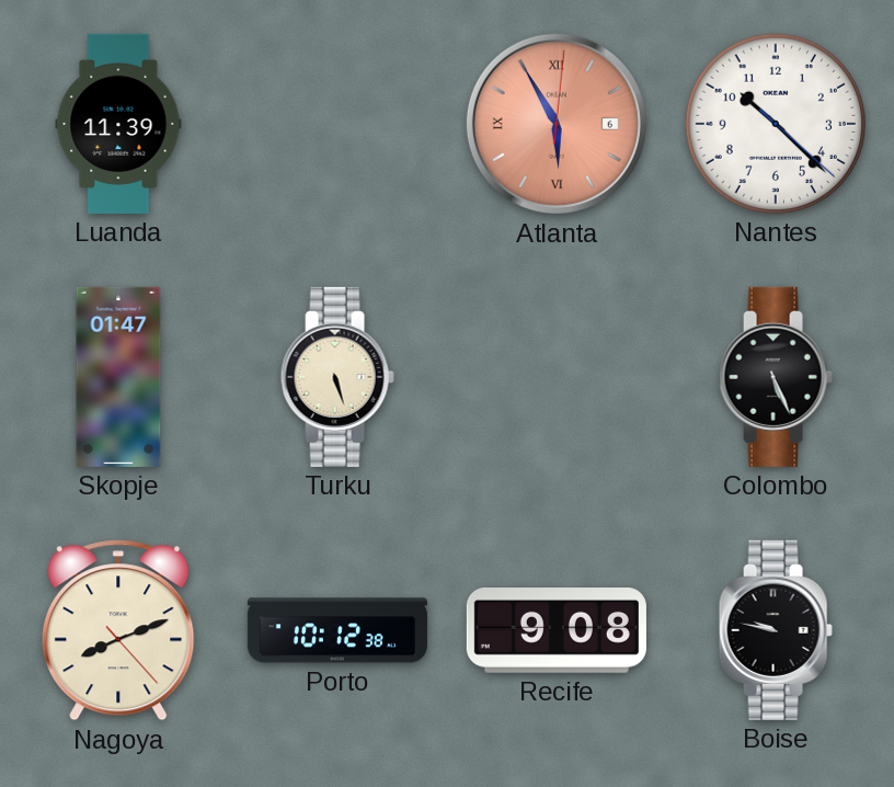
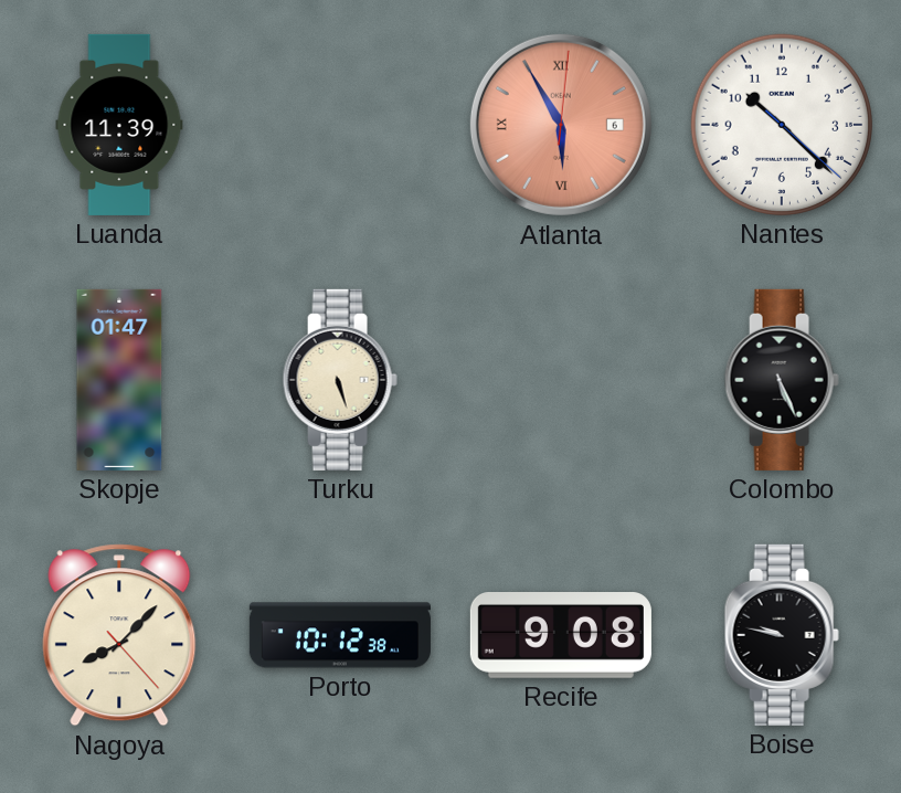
Nagoya: 8:11 -> 8:07 (119, 635)
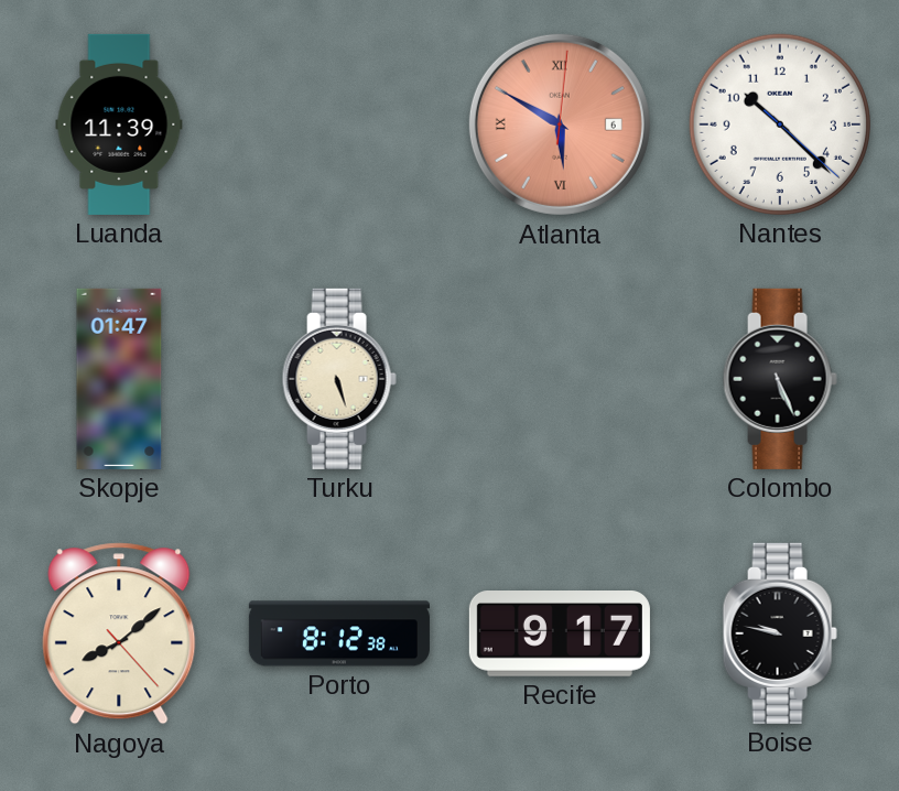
Atlanta: 5:55 -> 5:50 (560, 124)
Nagoya: 8:07 -> 8:08 (119, 633)
Porto: 10:12 -> 8:12 (339, 633)
Recife: 9:08 -> 9:17 (560, 635)
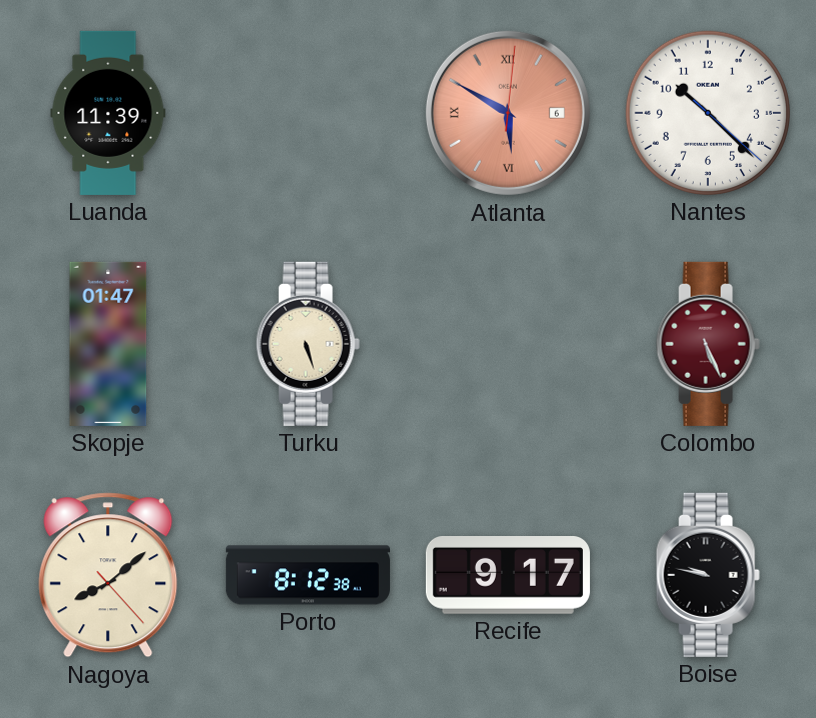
Colombo dial: black -> burgundy (708, 344)
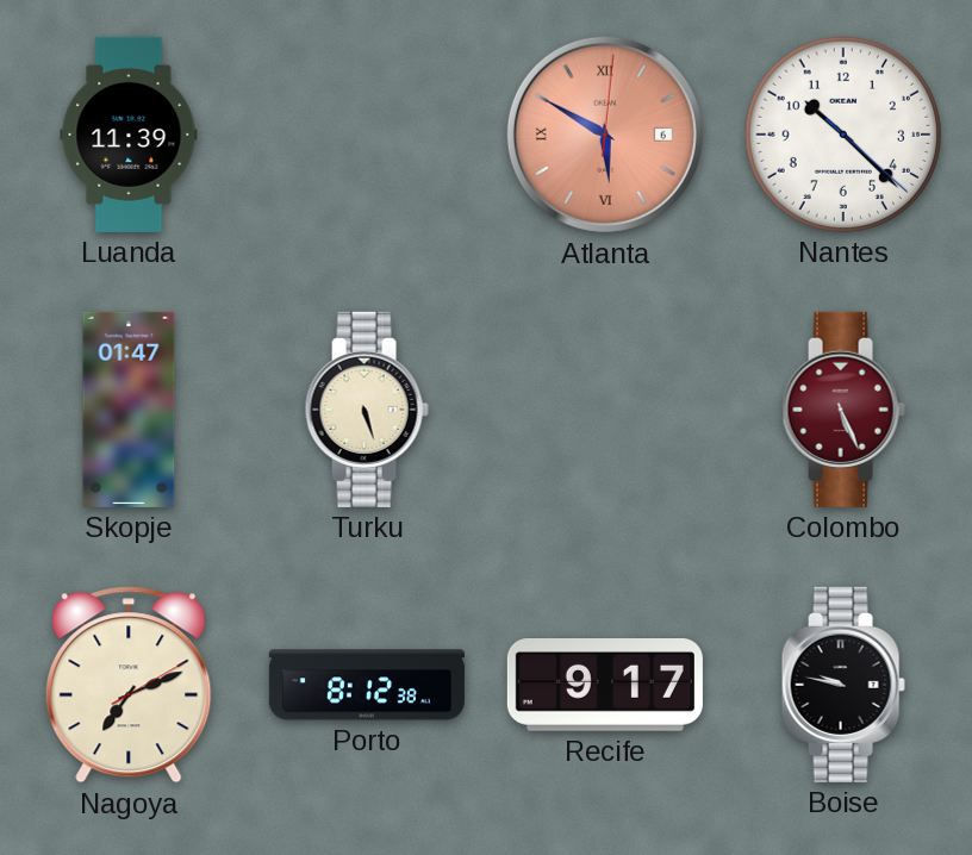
Nagoya: 8:08 -> 7:11 (129, 685)
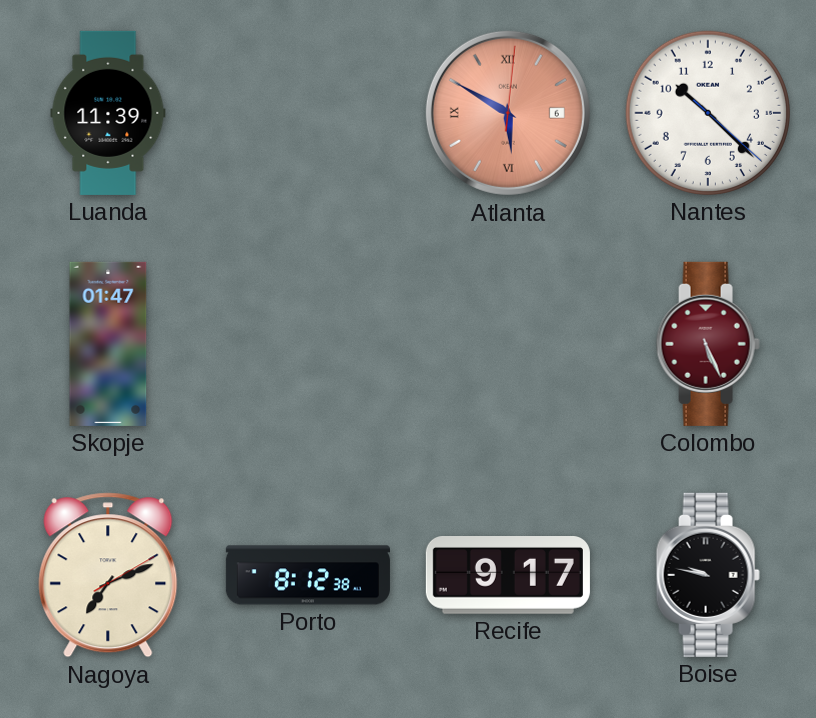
Turku: 5:27 -> none (367, 410)
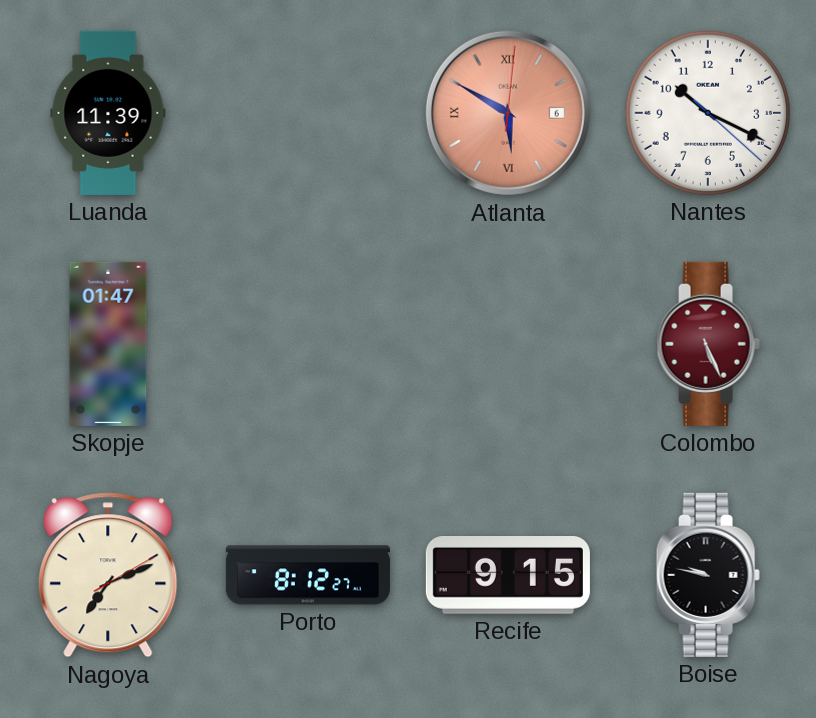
Nantes: 10:22 -> 10:19 (708, 113)
Porto: 8:12:38 -> 8:12:27 (308, 575)
Recife: 9:17 -> 9:15 (508, 576)
